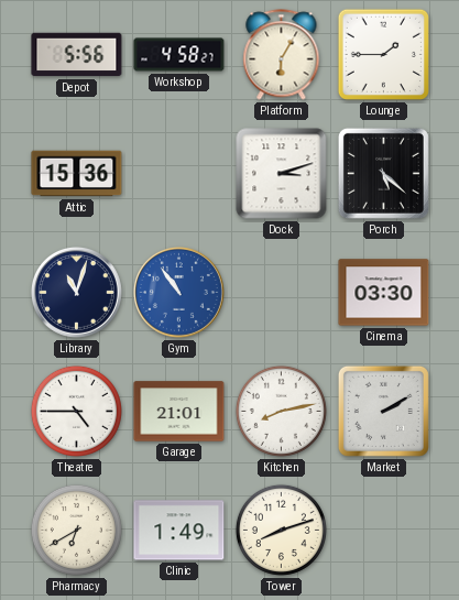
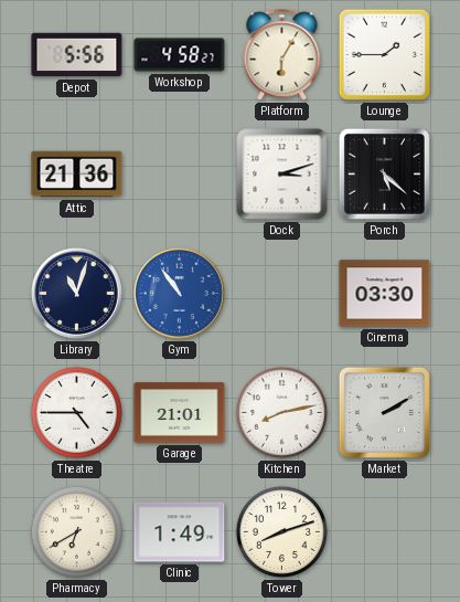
Attic: 15:36 -> 21:36 (77, 175)
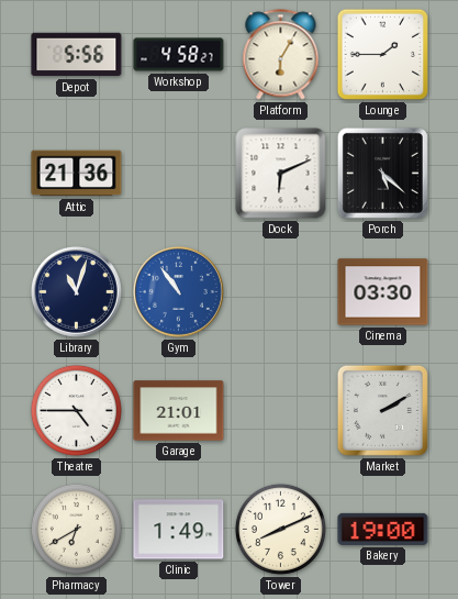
Dock: 3:12 -> 6:11 (281, 174)
Kitchen: 8:13 -> none (281, 412)
Tower: 8:12 -> 8:11 (280, 529)
Bakery: none -> 19:00 (383, 529)
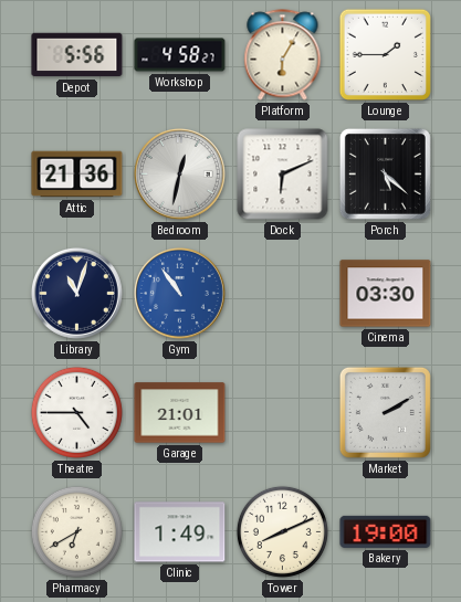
Bedroom: none -> 12:32 (179, 173)
